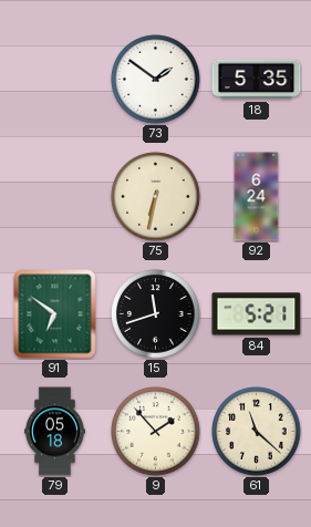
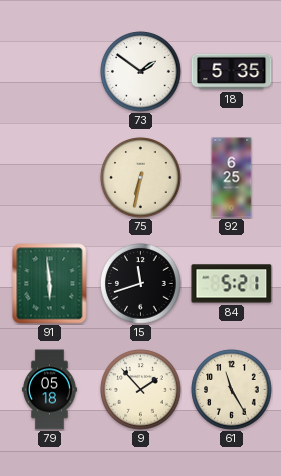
92: 6:24 -> 6:25 (232, 178)
91: 6:51 -> 5:59 (50, 284)
61: 11:22 -> 11:25 (232, 390)
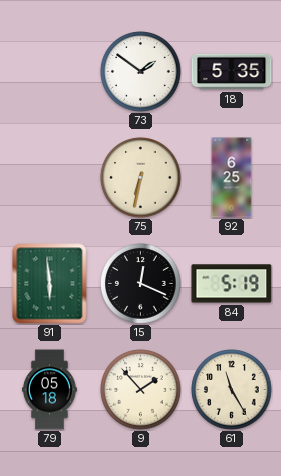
15: 11:42 -> 12:19 (141, 284)
84: 5:21 -> 5:19 (232, 284)
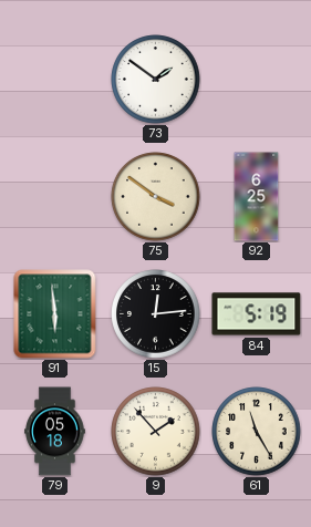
18: 5:35 -> none (232, 72)
75: 6:32 -> 3:51 (156, 197)
15: 12:19 -> 12:14 (156, 314)
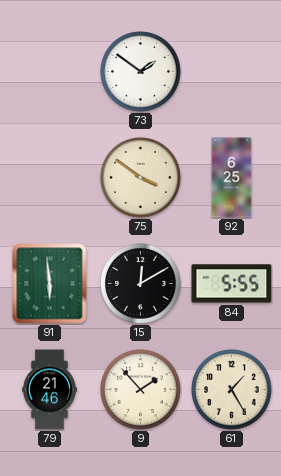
15: 12:14 -> 12:10 (141, 284)
84: 5:19 -> 5:55 (232, 284)
79: 05:18 -> 21:46 (50, 390)
61: 11:25 -> 1:25 (232, 390)
